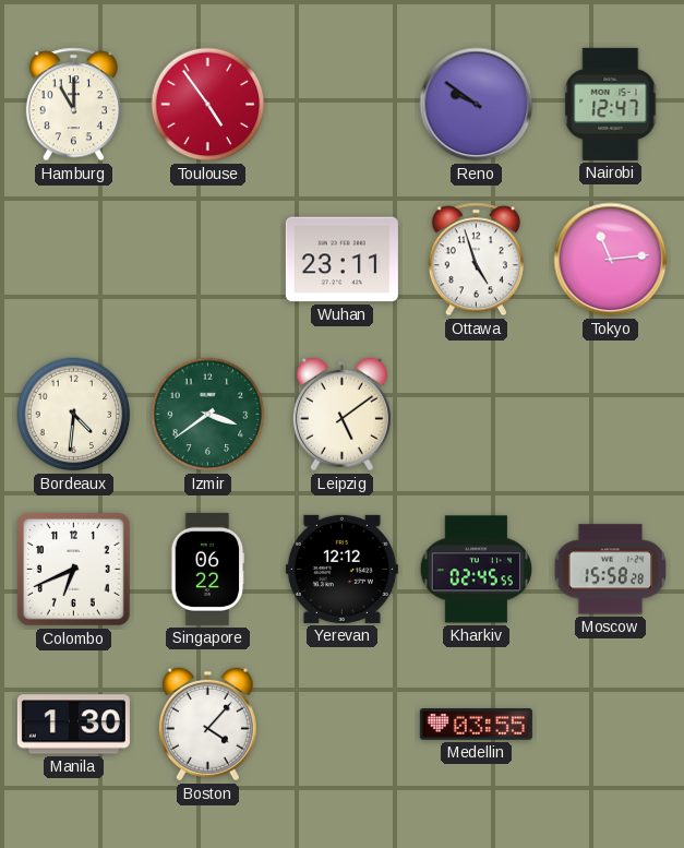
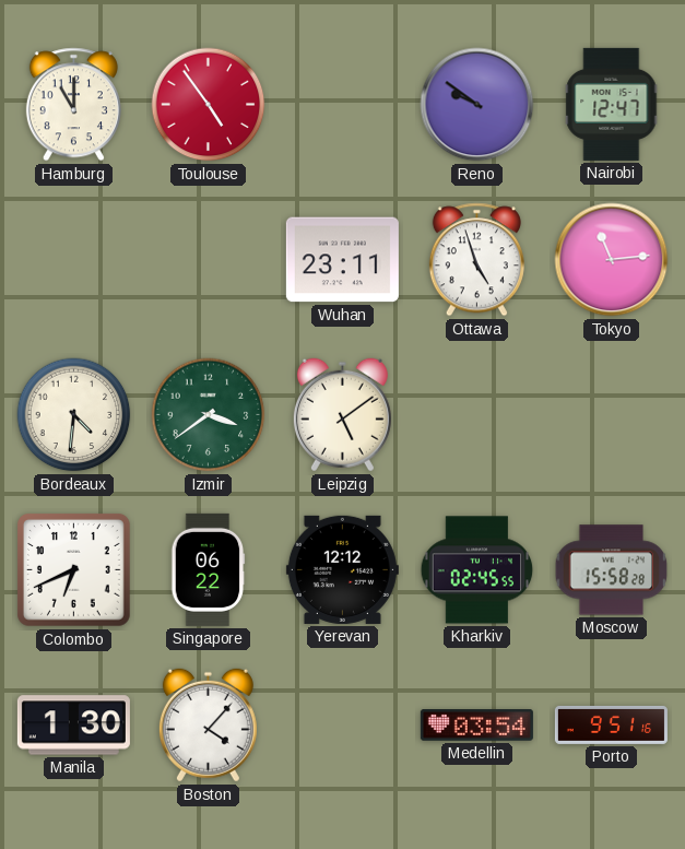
Medellin: 03:55 -> 03:54 (476, 726)
Porto: none -> 9:51 (611, 724)
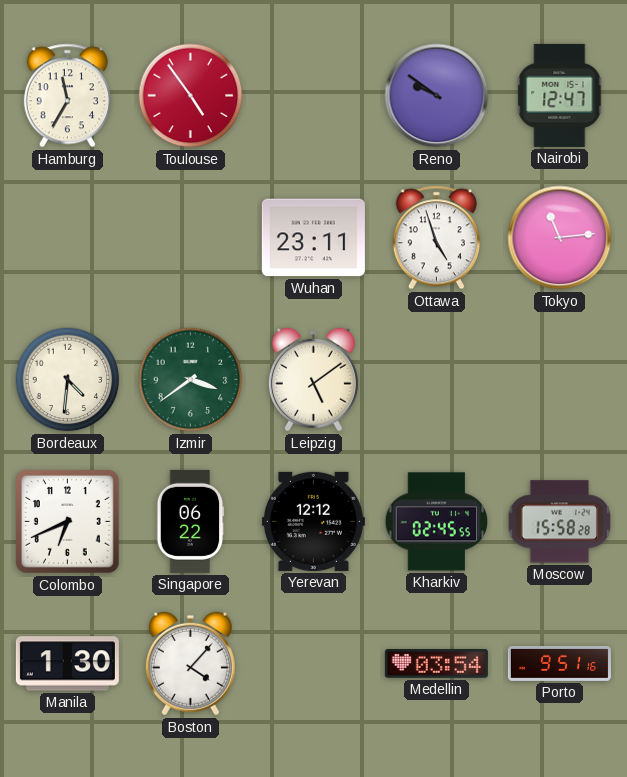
Hamburg: 11:00 -> 11:35 (67, 96)
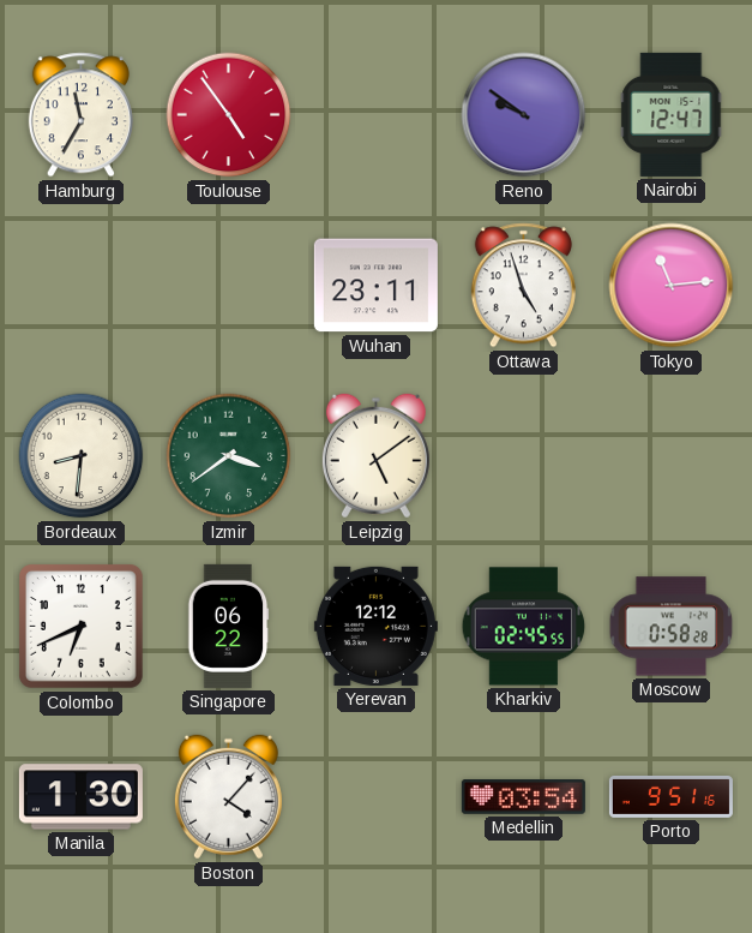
Bordeaux: 4:31 -> 8:31 (82, 456)
Moscow: 15:58 -> 0:58 (672, 627)
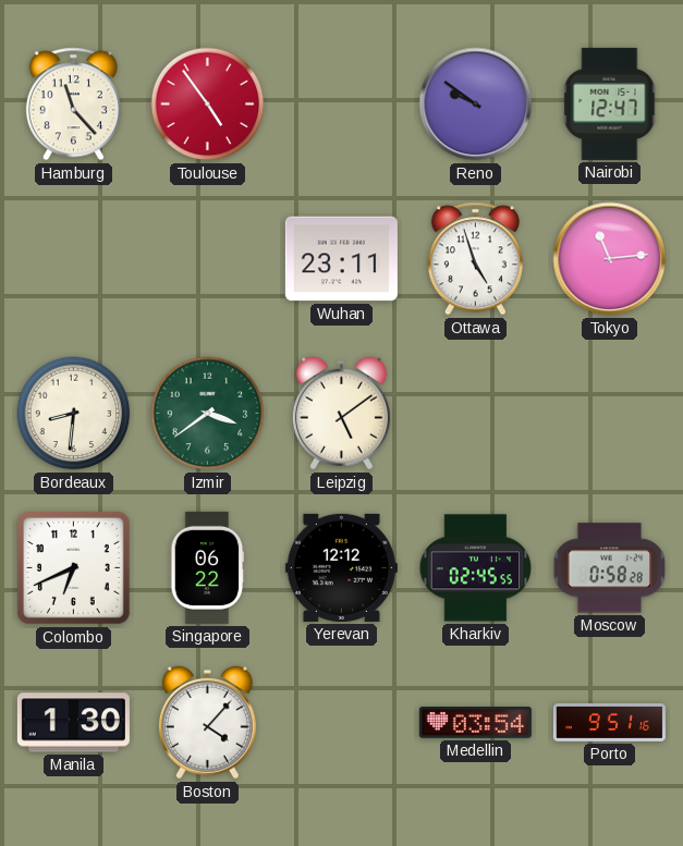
Hamburg: 11:35 -> 11:23 (73, 105)
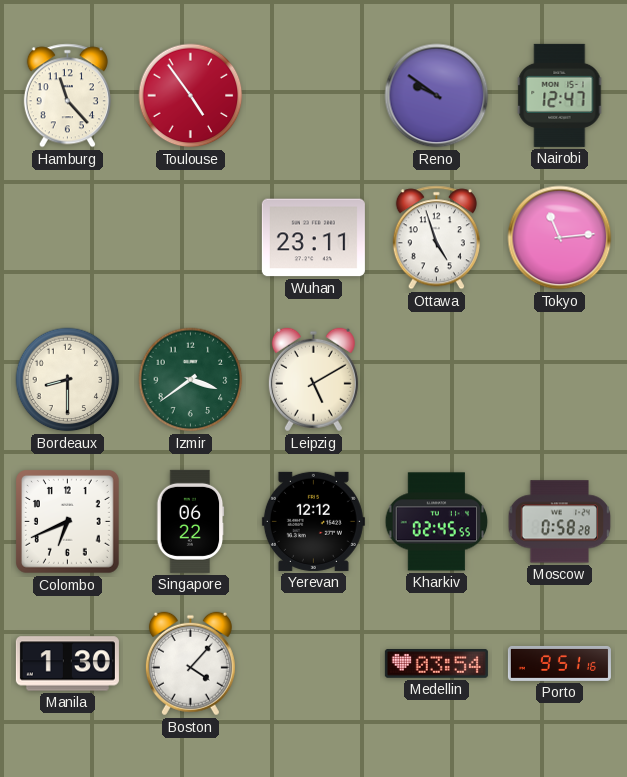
Bordeaux: 8:31 -> 8:30 (68, 380)
Leipzig: 5:09 -> 5:10 (313, 380)
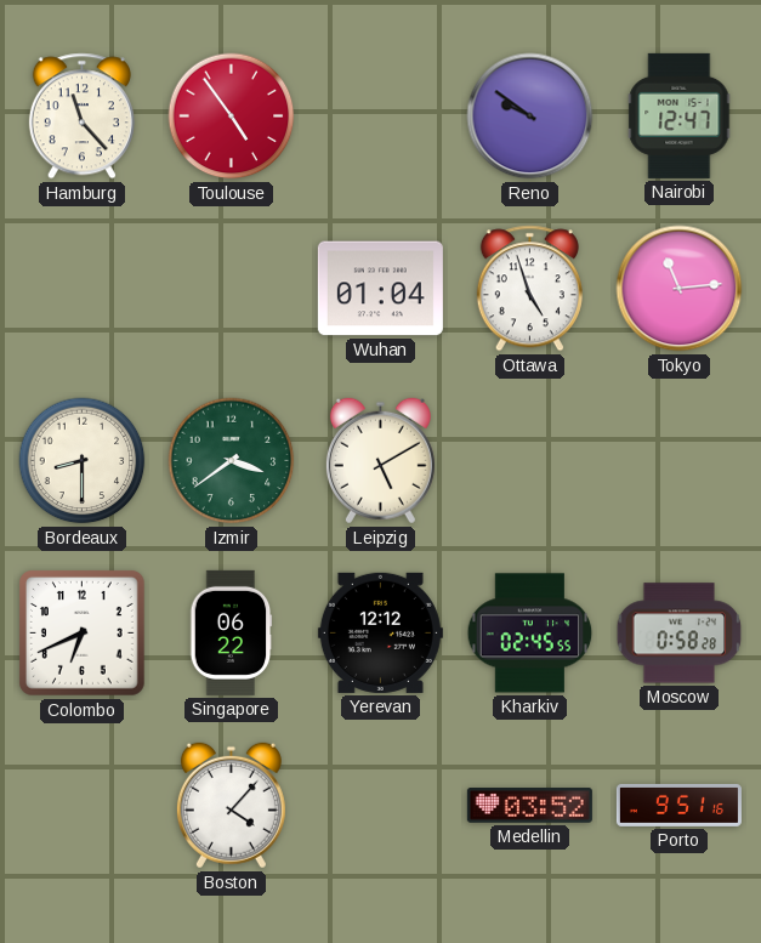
Wuhan: 23:11 -> 01:04 (380, 289)
Manila: 1:30 -> none (67, 664)
Medellin: 03:54 -> 03:52 (529, 806)
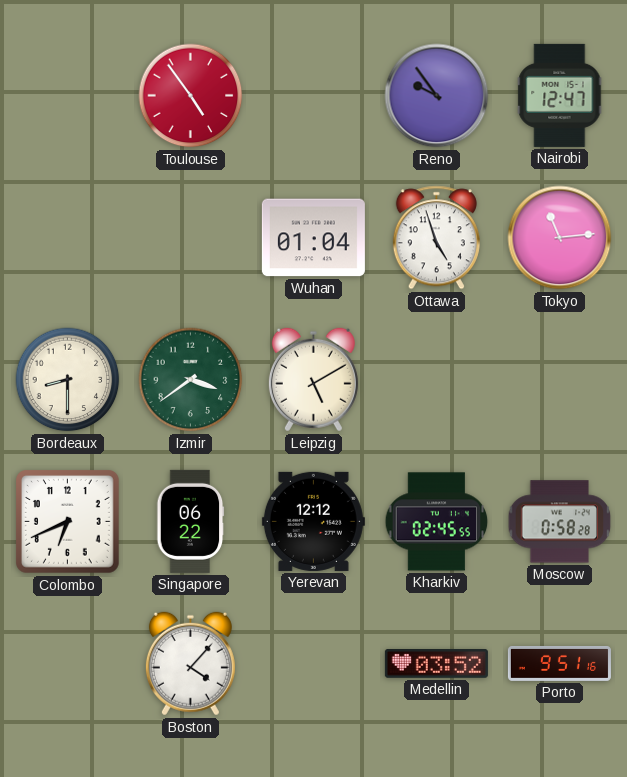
Hamburg: 11:23 -> none (81, 117)
Reno: 9:51 -> 9:54 (437, 96)
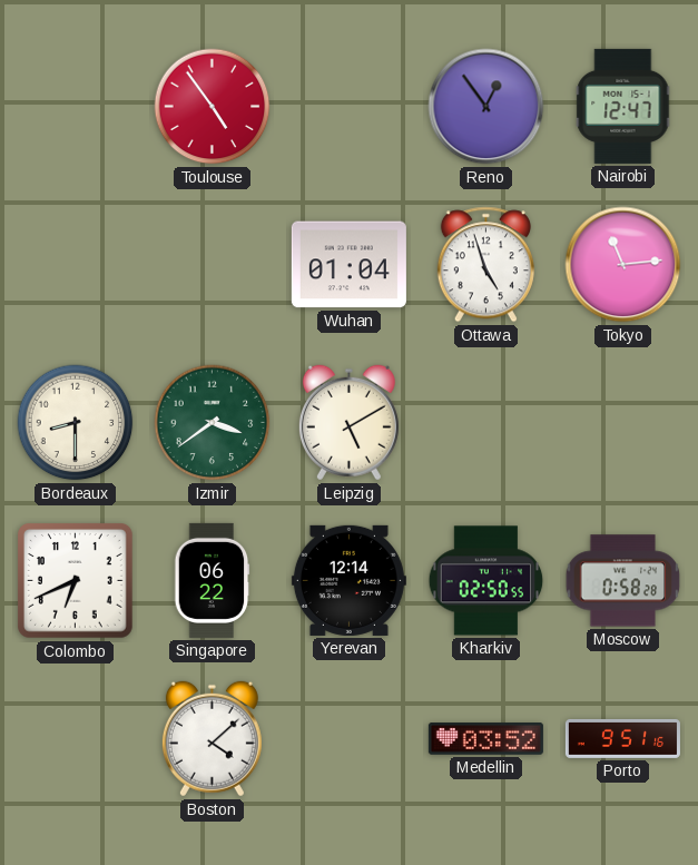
Reno: 9:54 -> 12:54 (486, 107)
Yerevan: 12:12 -> 12:14 (348, 580)
Kharkiv: 02:45 -> 02:50 (486, 581)
Boston: 4:07 -> 4:08 (212, 739)
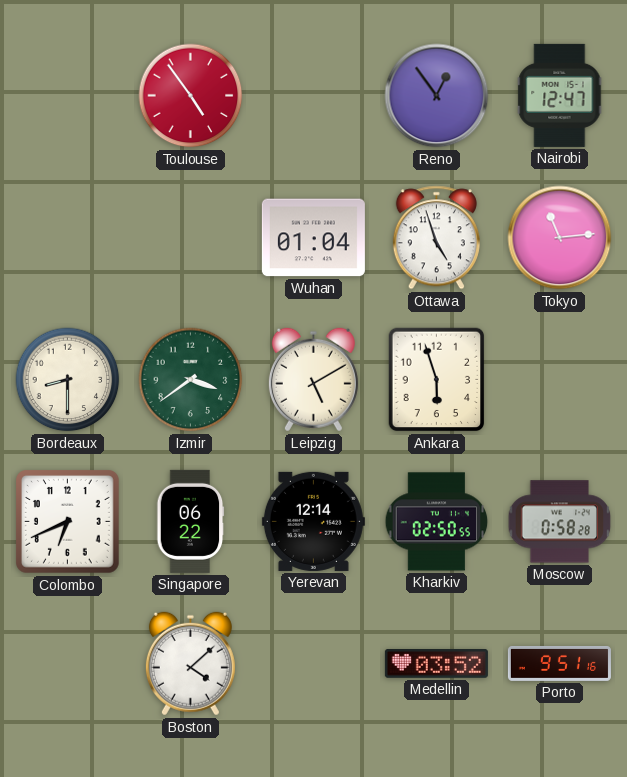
Ankara: none -> 5:57 (437, 380)
